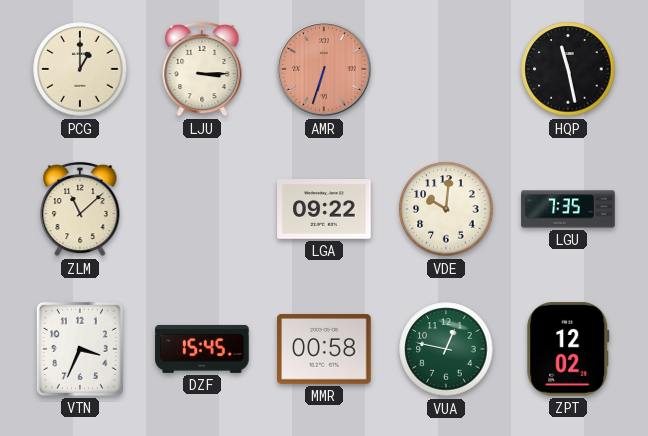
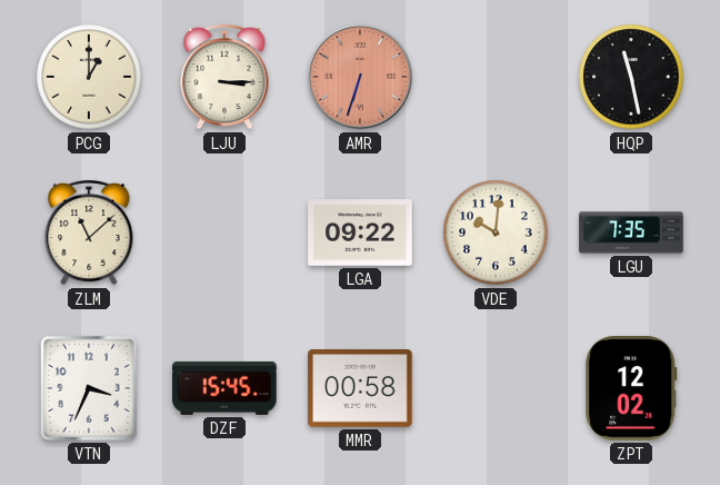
VUA: 12:47 -> none (446, 349)
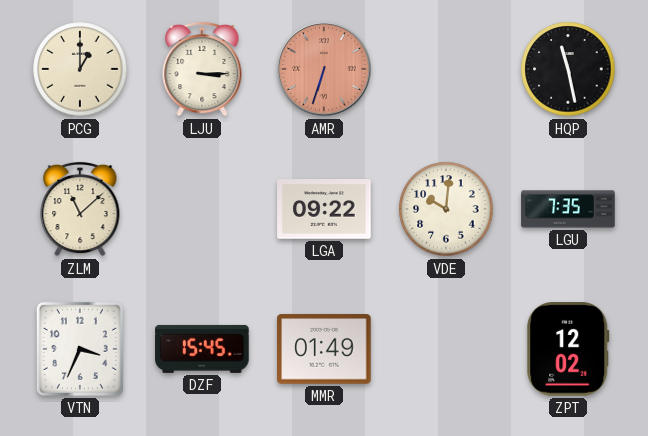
MMR: 00:58 -> 01:49 (324, 349)
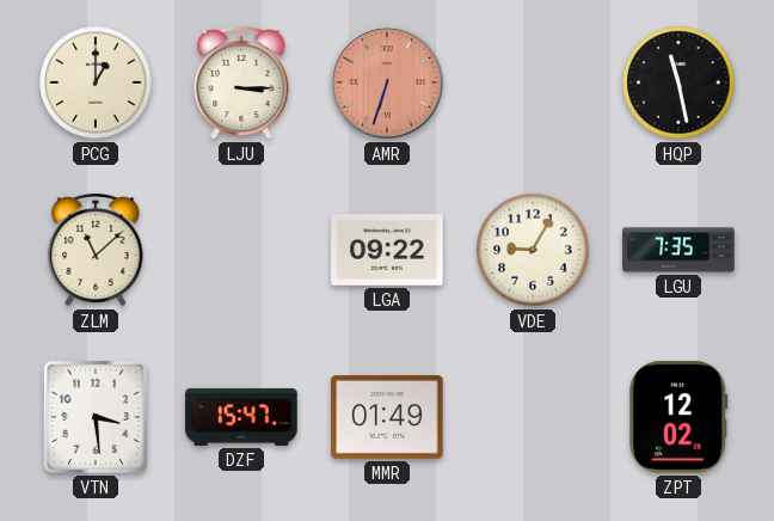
VDE: 10:01 -> 9:05 (533, 250)
VTN: 3:34 -> 3:29 (96, 417)
DZF: 15:45 -> 15:47 (241, 417)
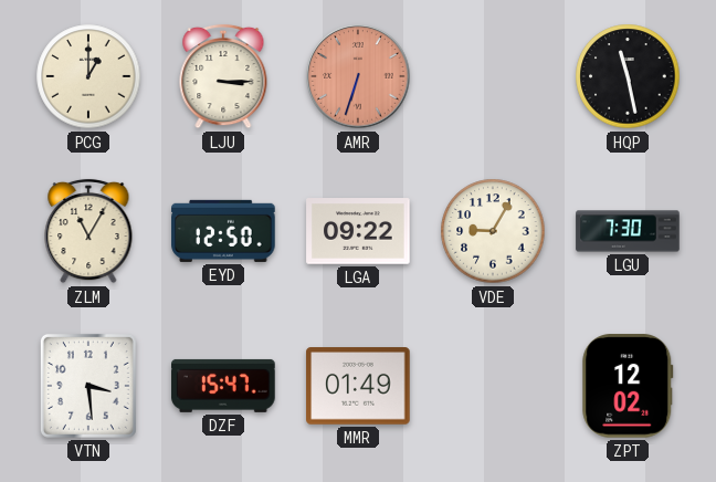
ZLM: 11:08 -> 11:05 (88, 231)
EYD: none -> 12:50 (223, 231)
LGU: 7:35 -> 7:30 (628, 231)
